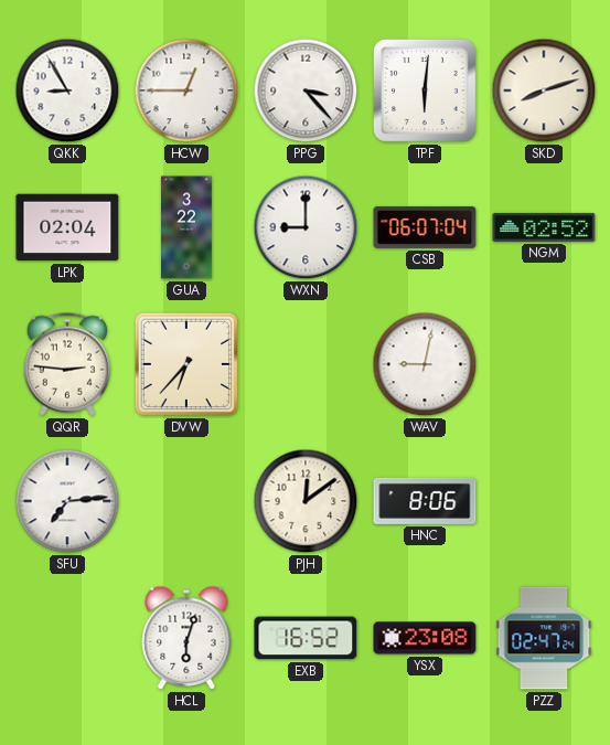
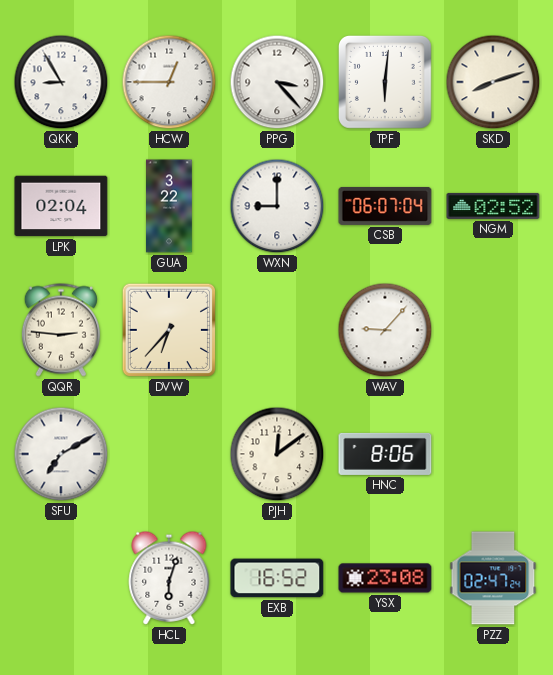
WAV: 9:02 -> 9:07 (385, 330)
SFU: 7:14 -> 7:10 (61, 454)
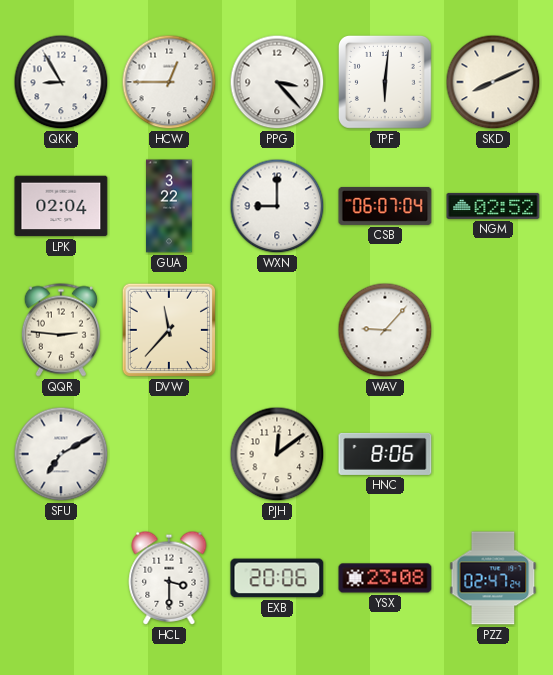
SKD: 8:12 -> 8:11 (493, 82)
DVW: 6:37 -> 11:37 (168, 330)
HCL: 6:03 -> 3:30 (169, 578)
EXB: 16:52 -> 20:06 (277, 578)
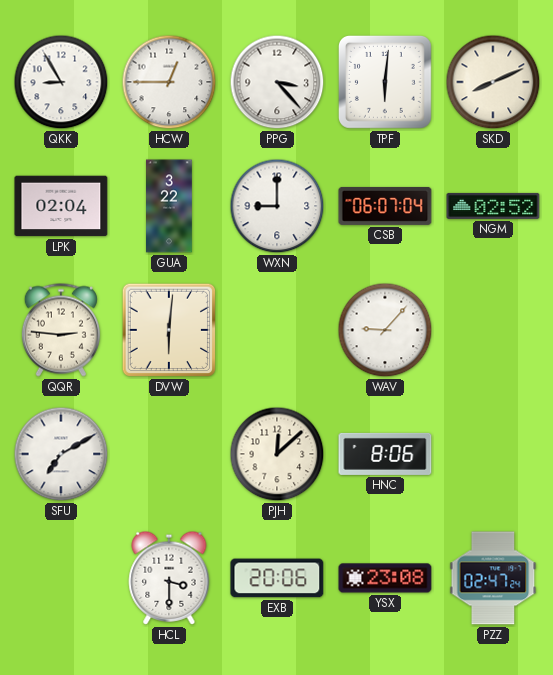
DVW: 11:37 -> 6:01 (168, 330)
PJH: 12:09 -> 12:08 (277, 454)
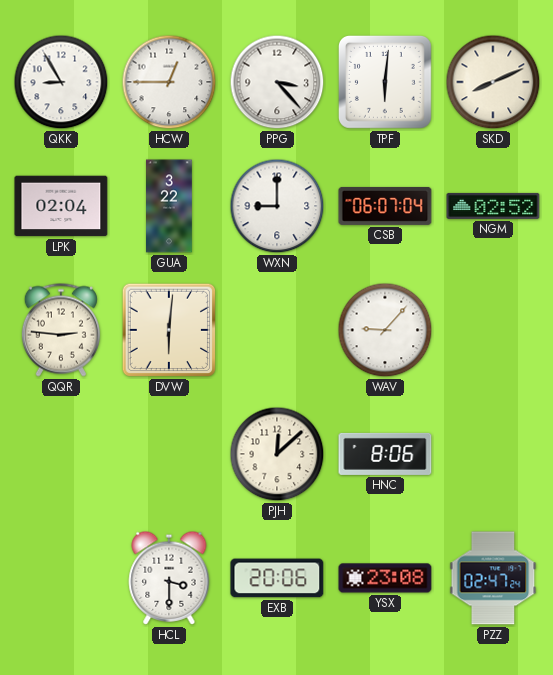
SFU: 7:10 -> none (61, 454)
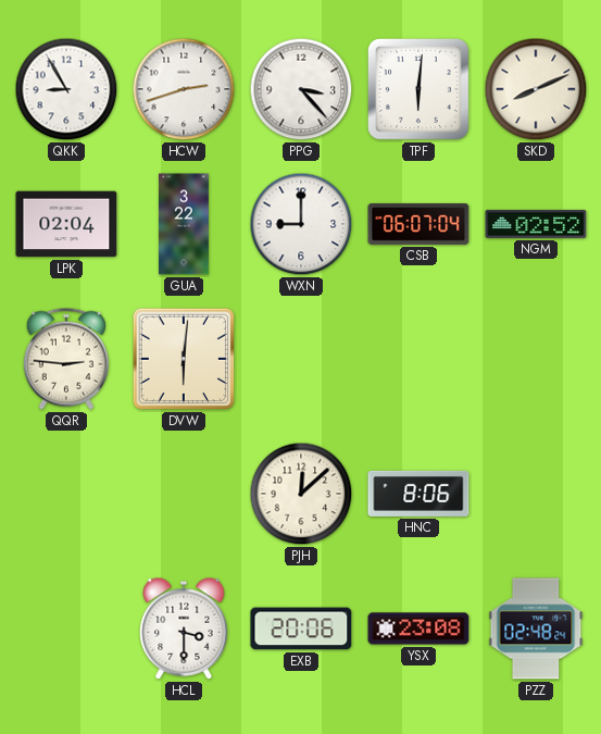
HCW: 12:45 -> 2:42 (184, 89)
WAV: 9:07 -> none (385, 330)
PZZ: 02:47 -> 02:48 (536, 629)
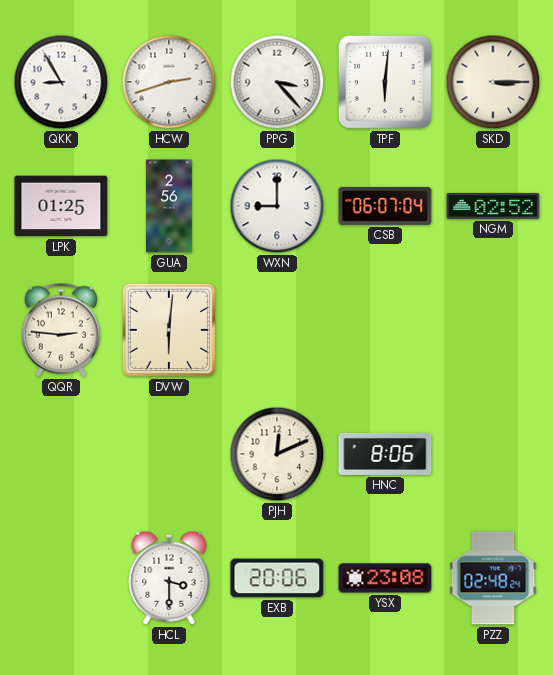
SKD: 8:11 -> 3:15 (493, 82)
LPK: 02:04 -> 01:25 (61, 206)
GUA: 3:22 -> 2:56 (170, 206)
PJH: 12:08 -> 12:11 (277, 454)
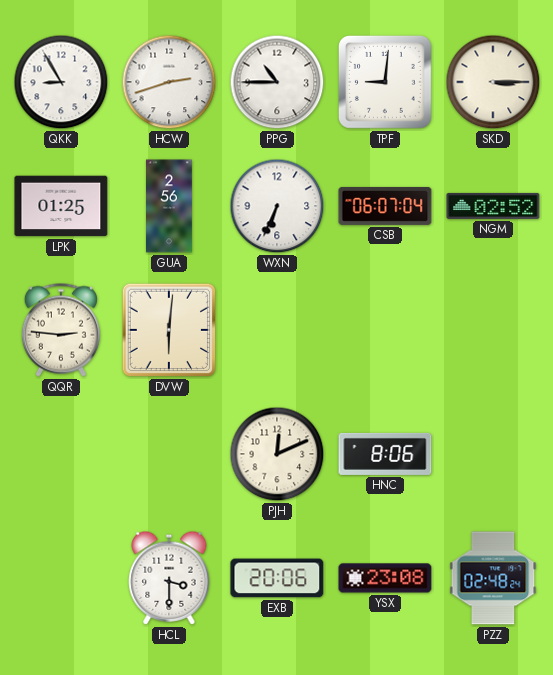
PPG: 3:23 -> 10:45 (277, 82)
TPF: 6:01 -> 9:01 (385, 82)
WXN: 9:00 -> 6:34 (277, 206)
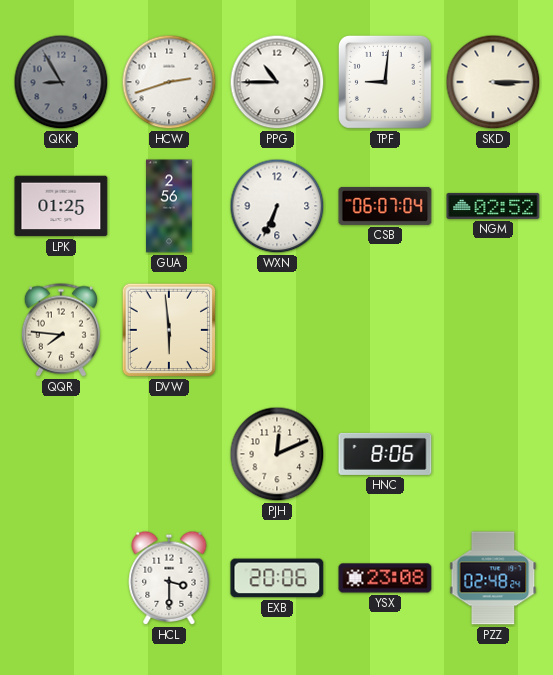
QKK dial: white -> grey (61, 82)
QQR: 2:46 -> 7:46 (61, 330)
DVW: 6:01 -> 5:59 (168, 330)
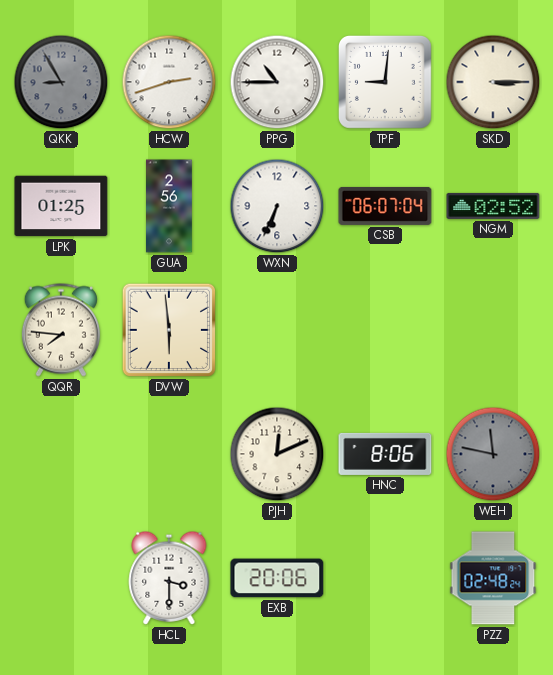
WEH: none -> 11:47 (493, 454)
YSX: 23:08 -> none (385, 578)
